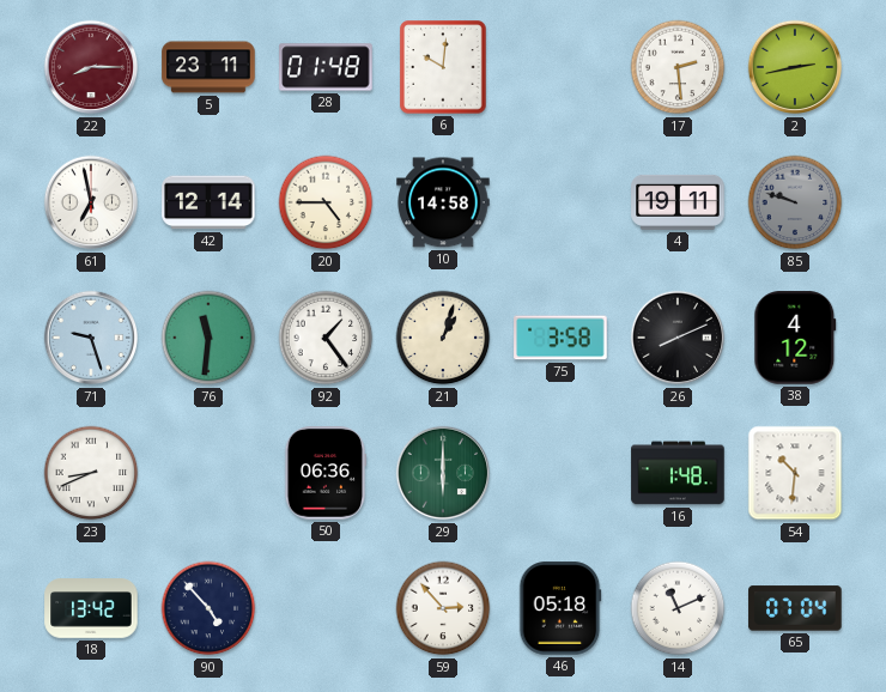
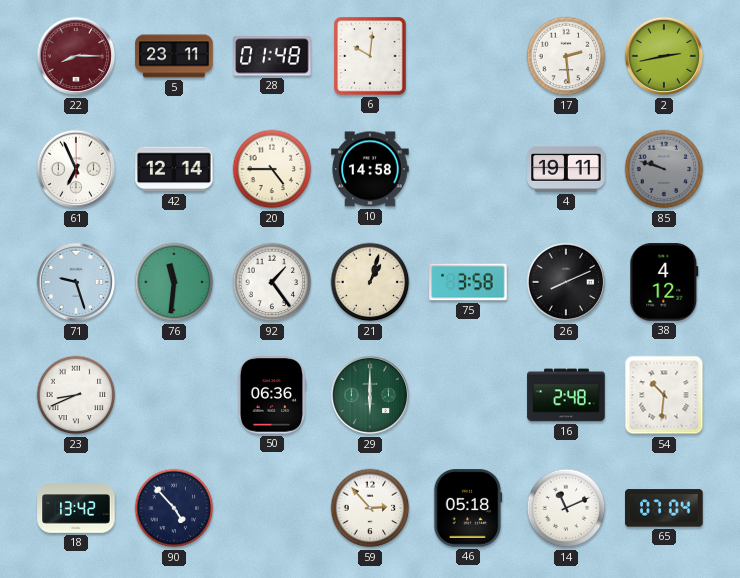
61: 6:58 -> 6:56 (76, 169)
16: 1:48 -> 2:48 (566, 395)
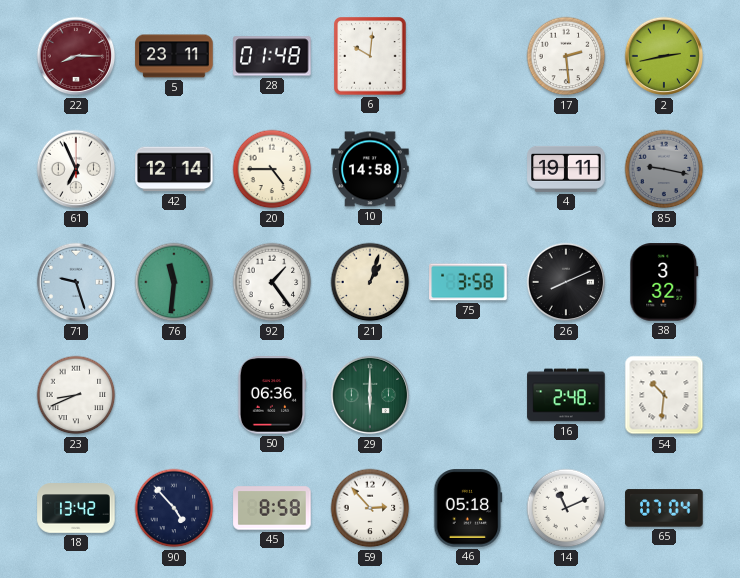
85: 9:48 -> 9:17 (664, 169)
38: 4:12 -> 3:32 (664, 282)
45: none -> 8:58 (272, 508)
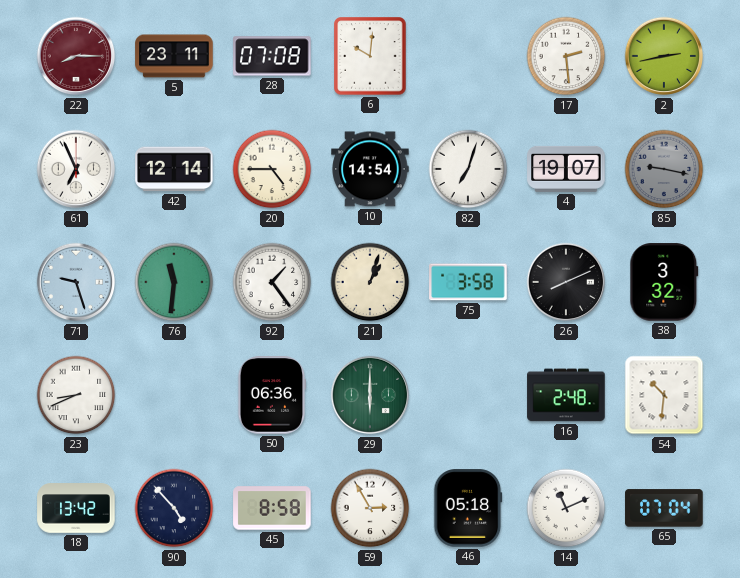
28: 01:48 -> 07:08 (272, 56)
10: 14:58 -> 14:54 (370, 169)
82: none -> 7:03 (468, 169)
4: 19:11 -> 19:07 (566, 169)
59: 2:53 -> 2:55 (370, 508)
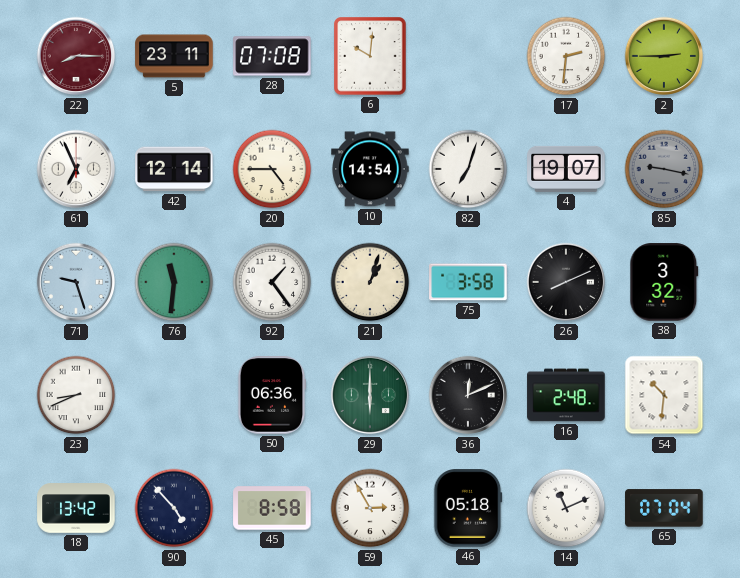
17: 2:29 -> 2:31 (566, 56)
2: 2:43 -> 2:45 (664, 56)
36: none -> 12:11 (468, 395)
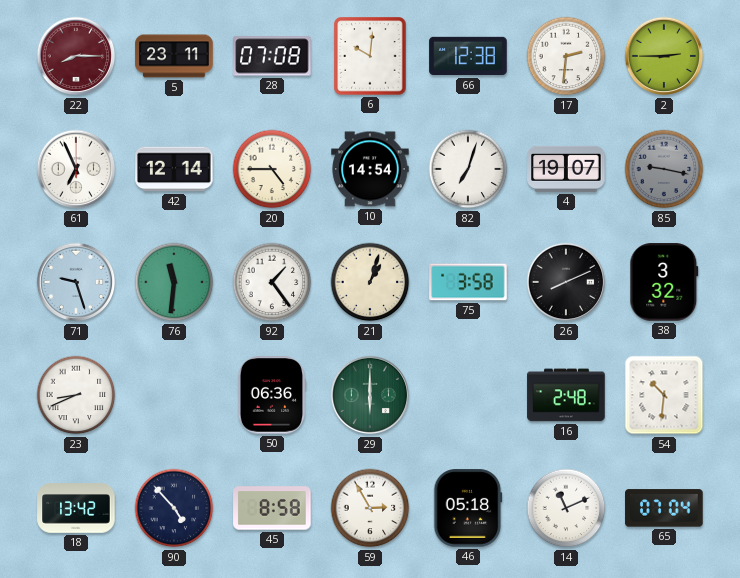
66: none -> 12:38 (468, 56)
36: 12:11 -> none (468, 395)
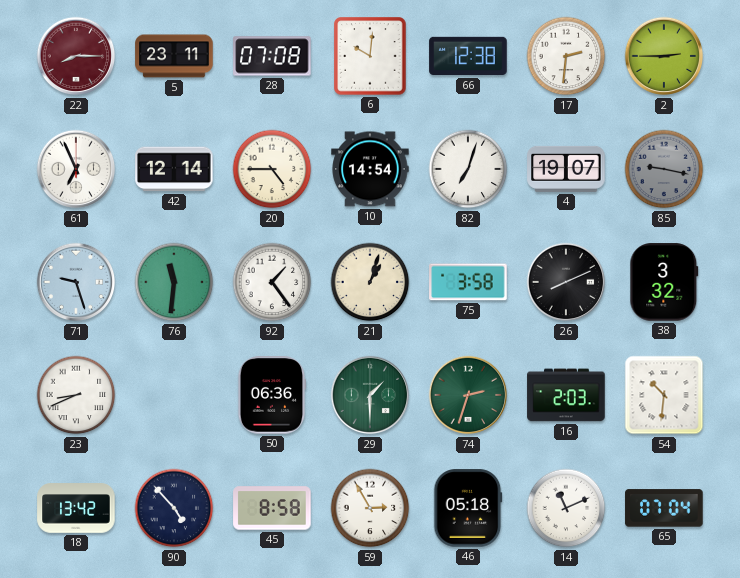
29: 6:00 -> 1:30 (370, 395)
74: none -> 2:33 (468, 395)
16: 2:48 -> 2:03 (566, 395)
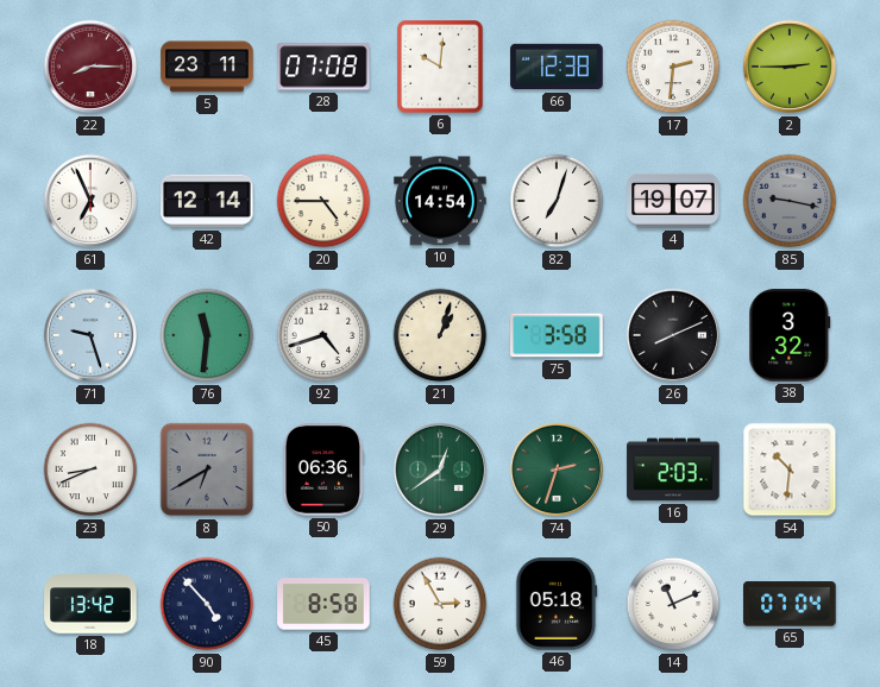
92: 1:24 -> 4:42 (323, 335)
8: none -> 6:40 (207, 469)
29: 1:30 -> 12:39 (440, 469)
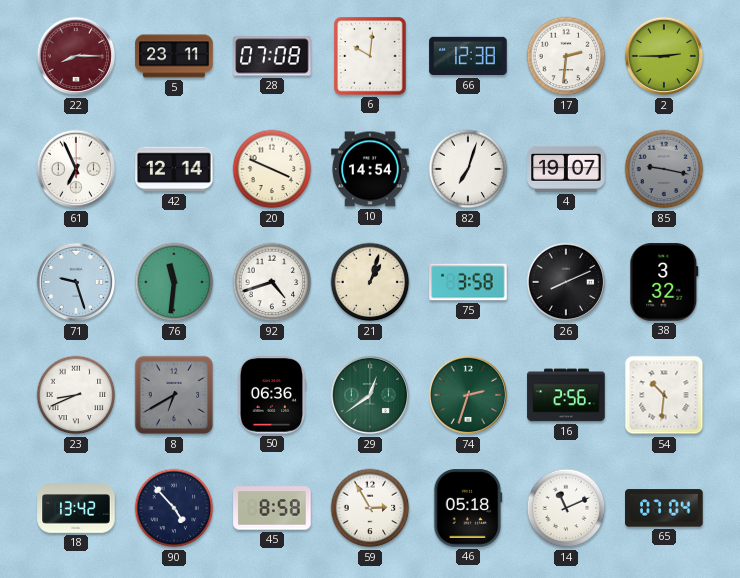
20: 4:45 -> 3:49 (272, 169)
16: 2:03 -> 2:56 (566, 395)
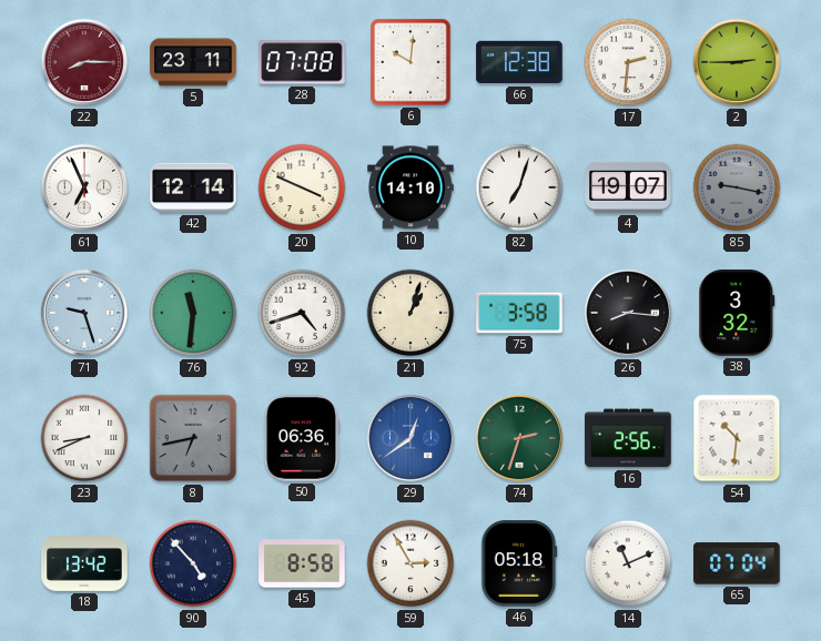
10: 14:54 -> 14:10 (411, 187)
26: 8:11 -> 8:16 (628, 313)
8: 6:40 -> 6:43 (193, 438)
29 dial: green -> blue (411, 438)
